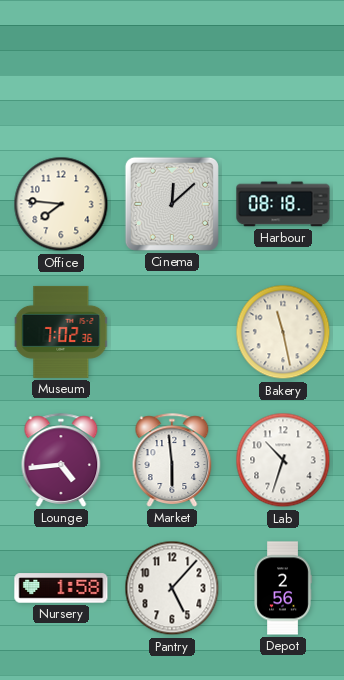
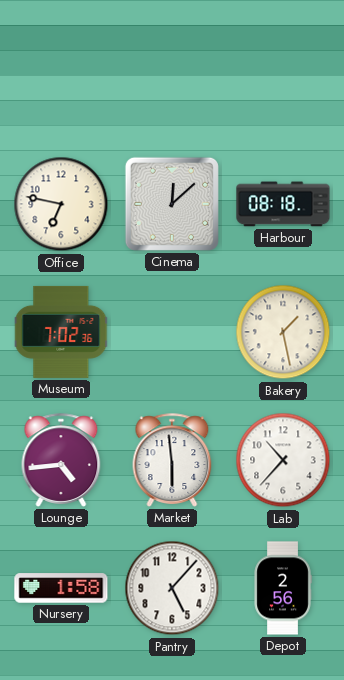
Office: 7:46 -> 6:47 (61, 204)
Bakery: 11:28 -> 1:28 (283, 332)
Lab: 10:33 -> 10:37 (283, 460)
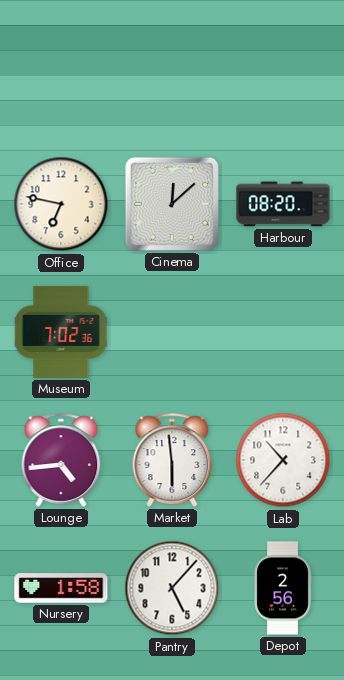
Harbour: 08:18 -> 08:20 (283, 204)
Bakery: 1:28 -> none (283, 332)
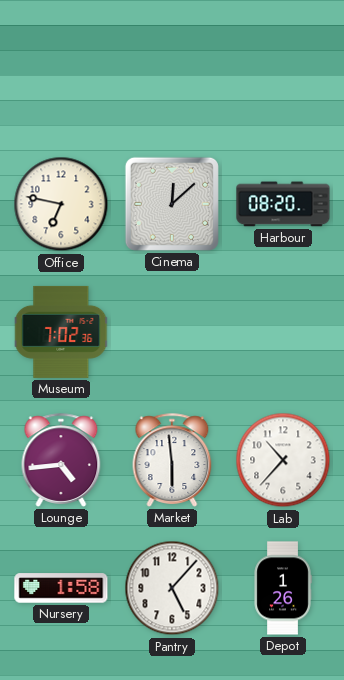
Depot: 2:56 -> 1:26 (283, 588)
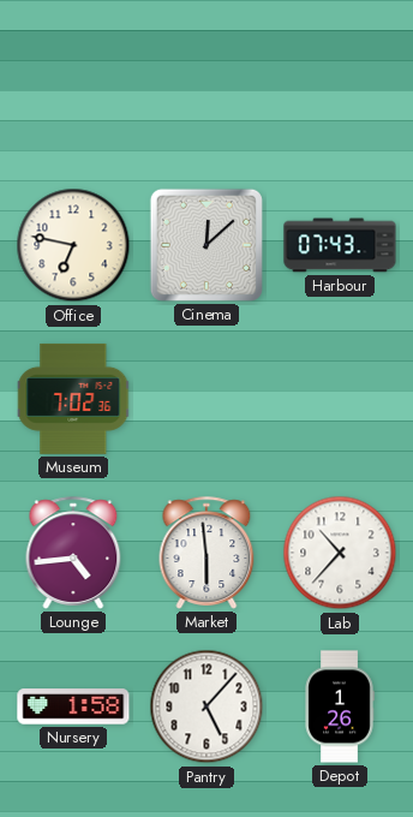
Harbour: 08:20 -> 07:43 (340, 245)
